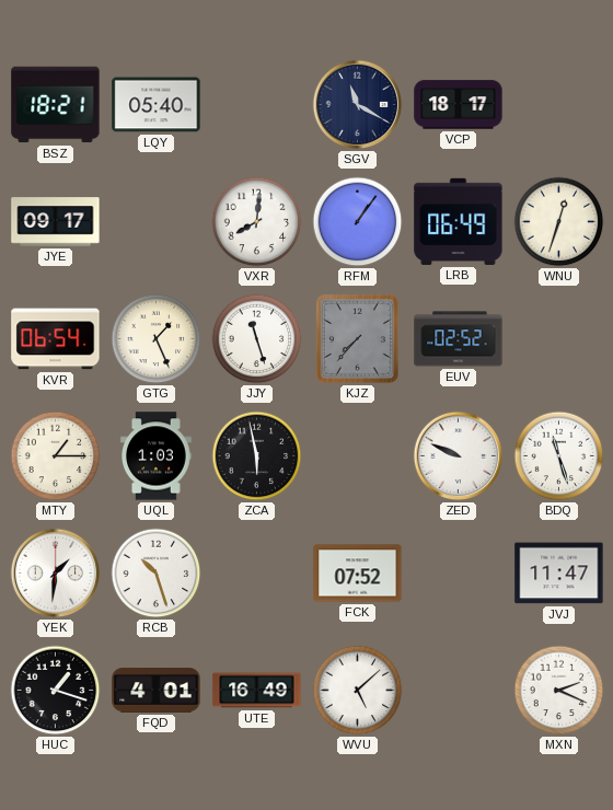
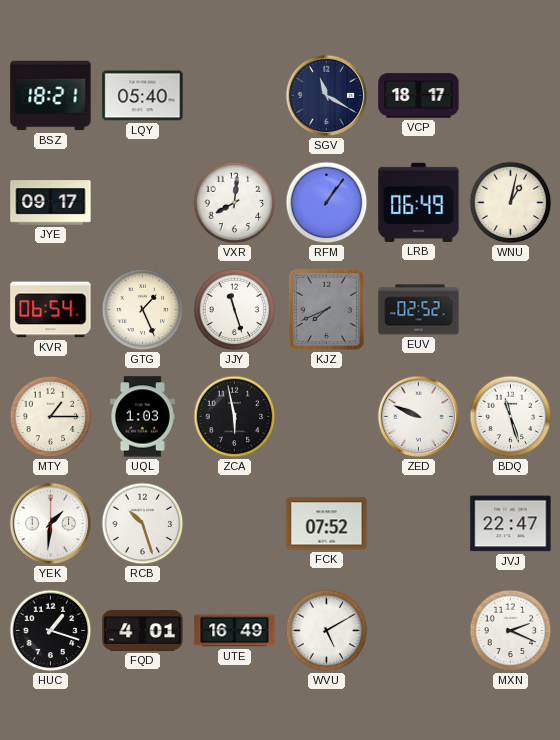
WNU: 12:33 -> 1:02 (511, 203)
KJZ: 7:37 -> 7:41 (326, 309)
JVJ: 11:47 -> 22:47 (511, 524)
WVU: 5:08 -> 5:10 (327, 631)
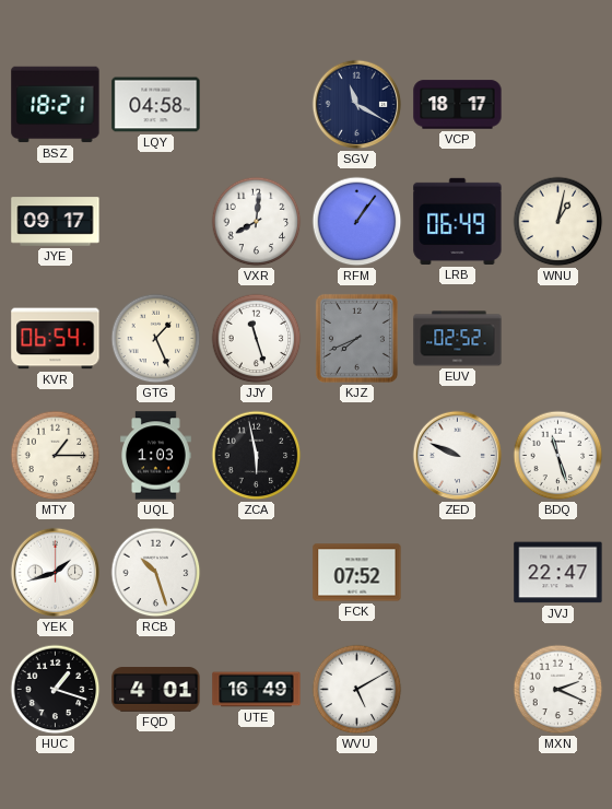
LQY: 05:40 -> 04:58 (156, 105)
YEK: 1:31 -> 1:42 (56, 573)
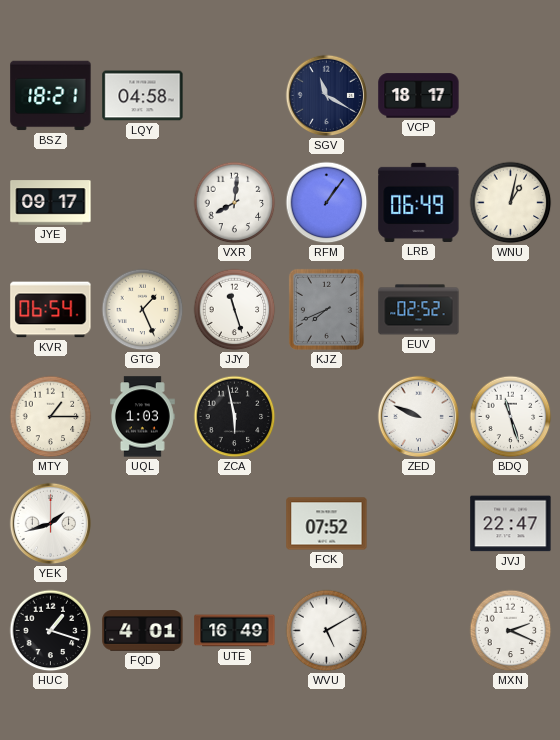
RCB: 10:27 -> none (156, 573)
